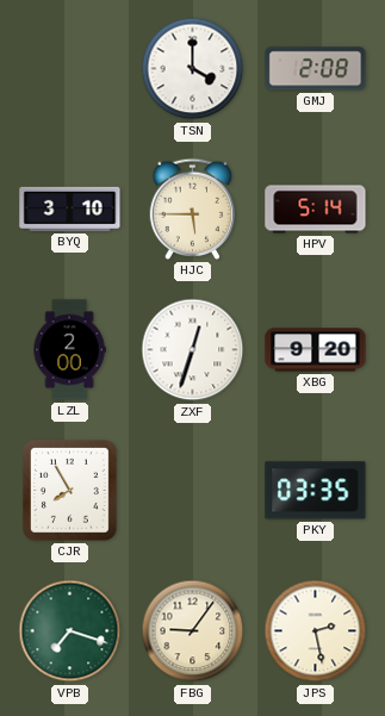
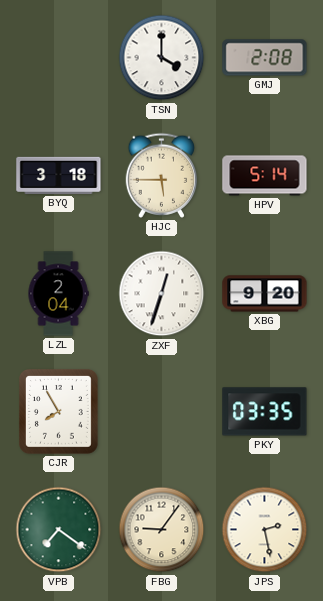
BYQ: 3:10 -> 3:18 (59, 175)
LZL: 2:00 -> 2:04 (58, 294)
VPB: 7:18 -> 7:21 (59, 530)
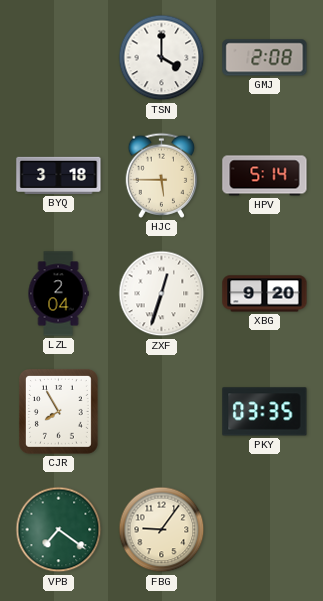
JPS: 2:28 -> none (265, 530)
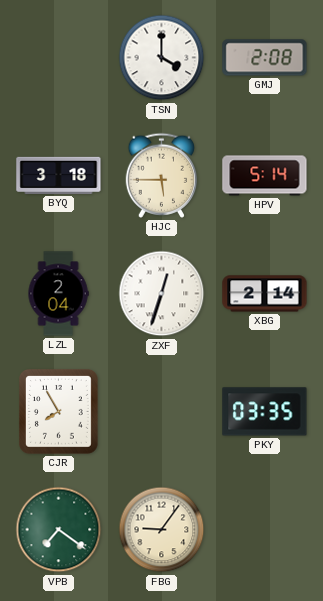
XBG: 9:20 -> 2:14 (265, 294)
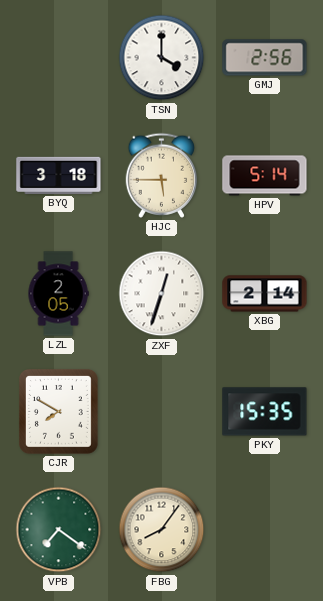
GMJ: 2:08 -> 2:56 (265, 58)
LZL: 2:04 -> 2:05 (58, 294)
CJR: 7:55 -> 7:50 (58, 412)
PKY: 03:35 -> 15:35 (265, 412)
FBG: 9:06 -> 8:06 (162, 530)
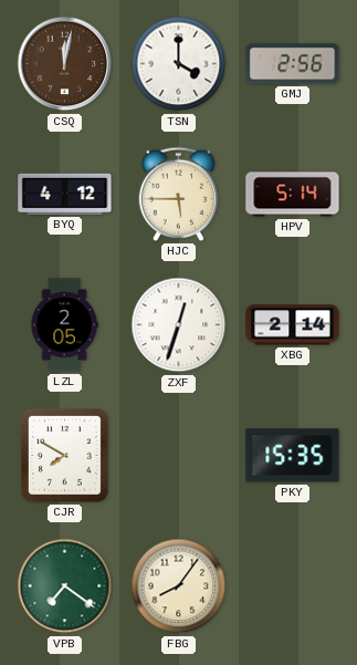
CSQ: none -> 12:02 (65, 64)
BYQ: 3:18 -> 4:12 (65, 194)
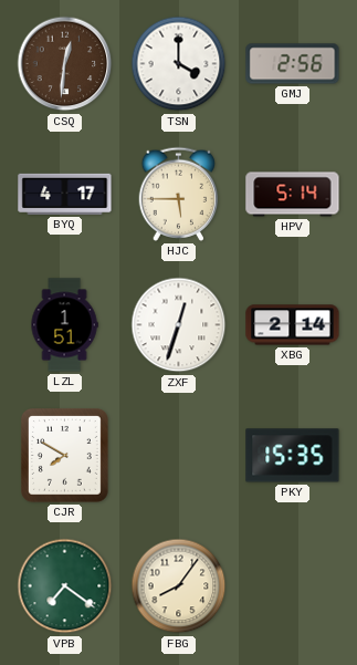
CSQ: 12:02 -> 12:31 (65, 64)
BYQ: 4:12 -> 4:17 (65, 194)
LZL: 2:05 -> 1:51 (64, 325)
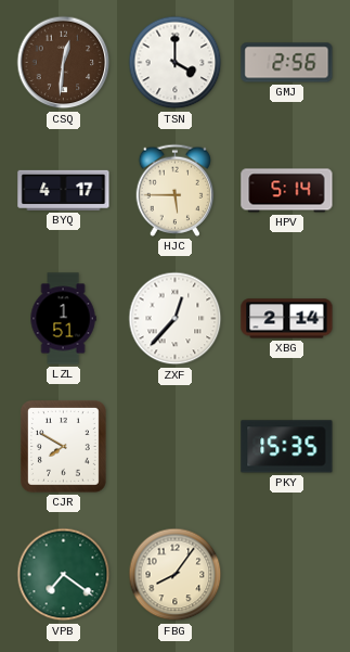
ZXF: 12:33 -> 12:37 (176, 319)
